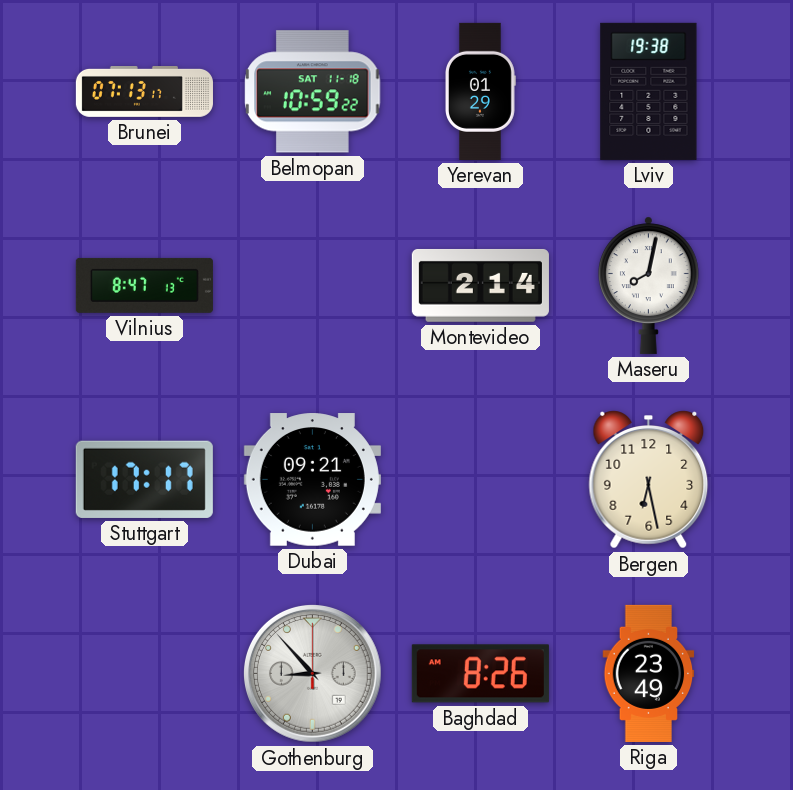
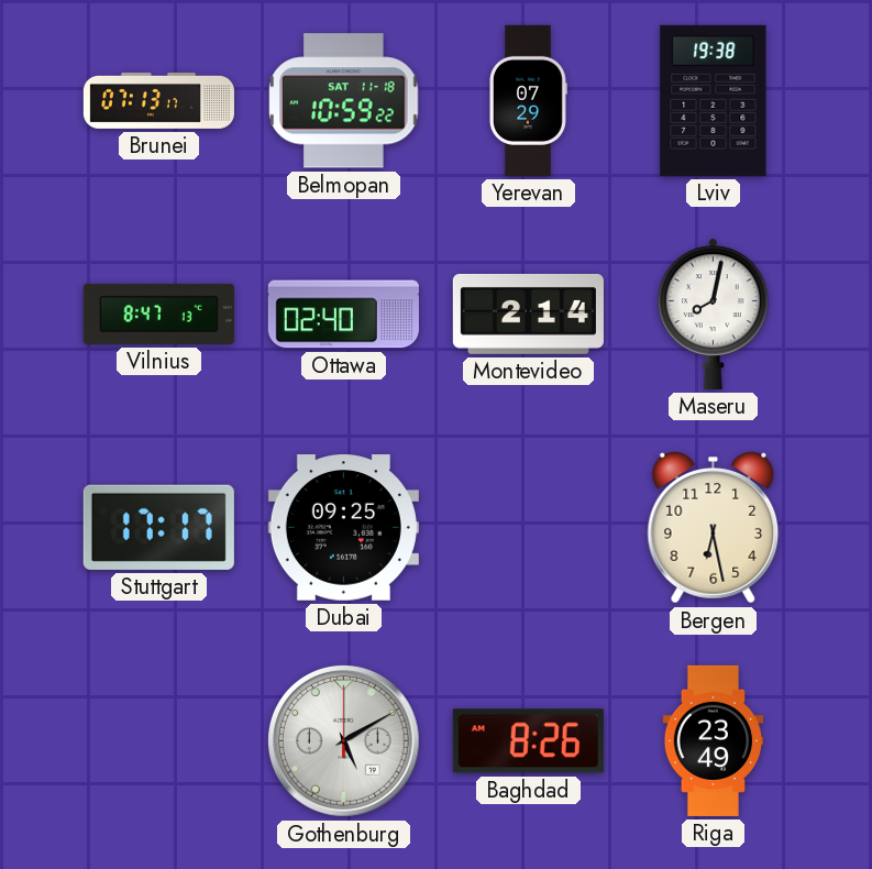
Yerevan: 01:29 -> 07:29 (529, 100)
Ottawa: none -> 02:40 (343, 315)
Dubai: 09:21 -> 09:25 (343, 528)
Gothenburg: 8:53 -> 5:10 (344, 741)
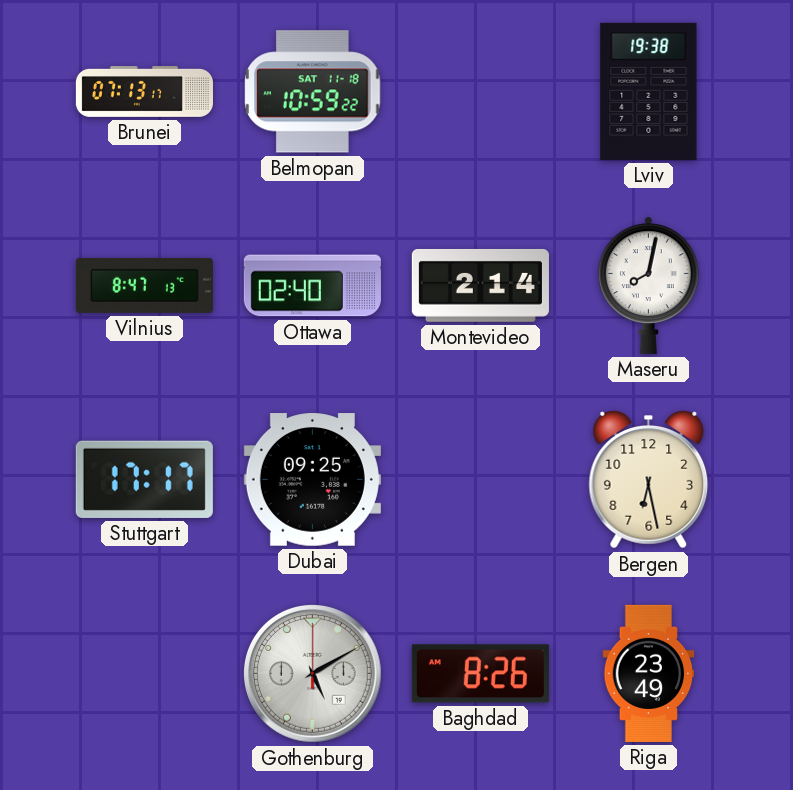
Yerevan: 07:29 -> none (529, 100)
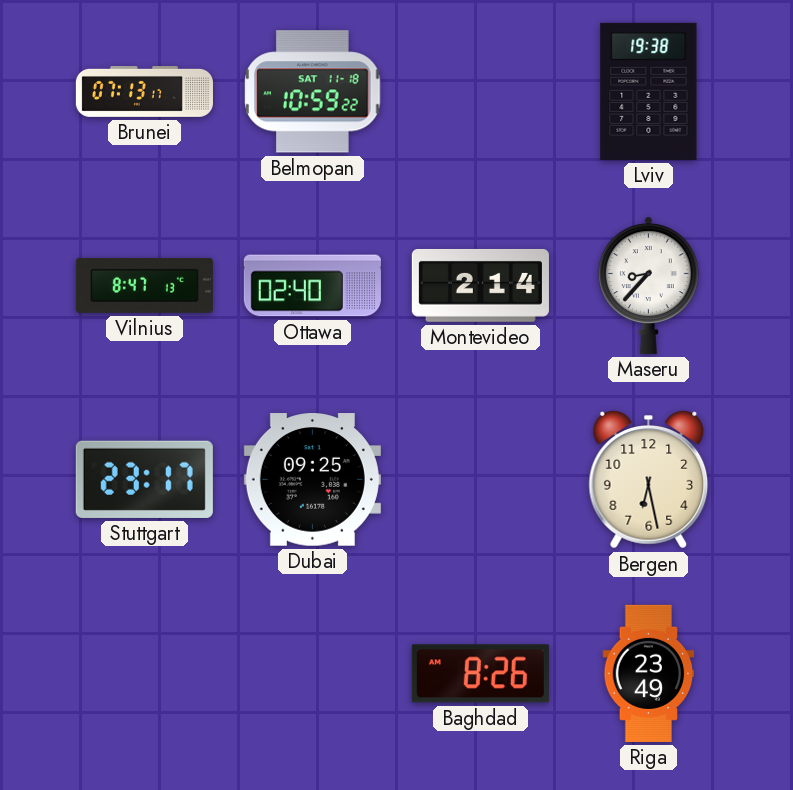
Maseru: 8:02 -> 8:37 (648, 285)
Stuttgart: 17:17 -> 23:17 (144, 479)
Gothenburg: 5:10 -> none (313, 674)
